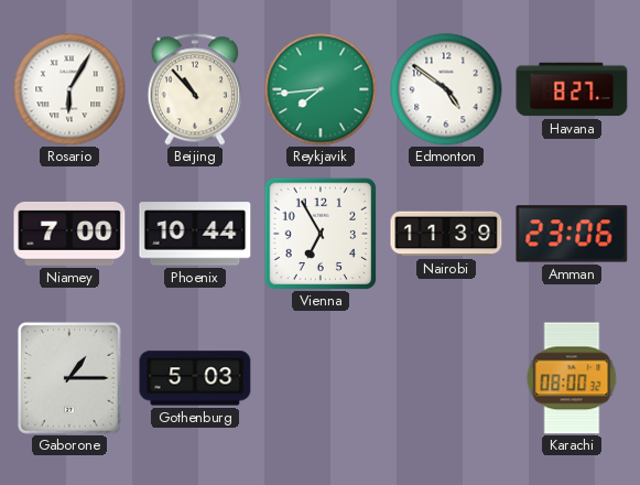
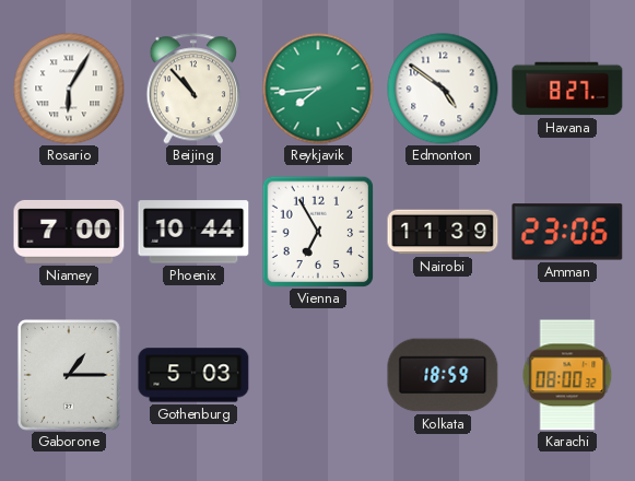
Kolkata: none -> 18:59 (443, 375)
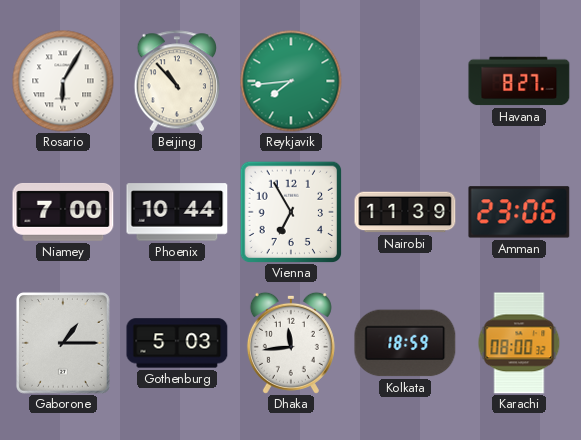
Edmonton: 4:51 -> none (443, 89)
Dhaka: none -> 11:44 (291, 343)
